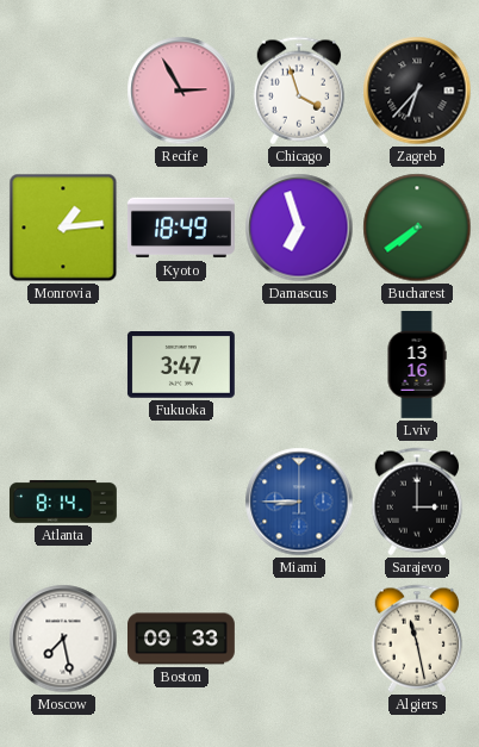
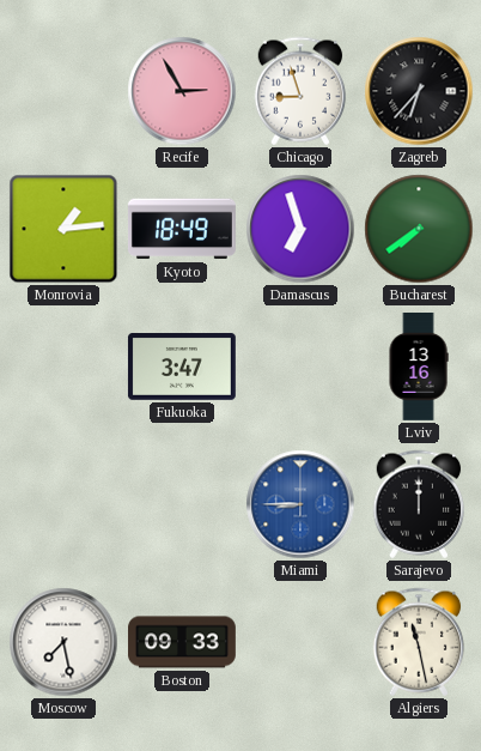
Chicago: 3:57 -> 8:57 (300, 91)
Atlanta: 8:14 -> none (63, 503)
Sarajevo: 3:00 -> 12:00 (419, 504)
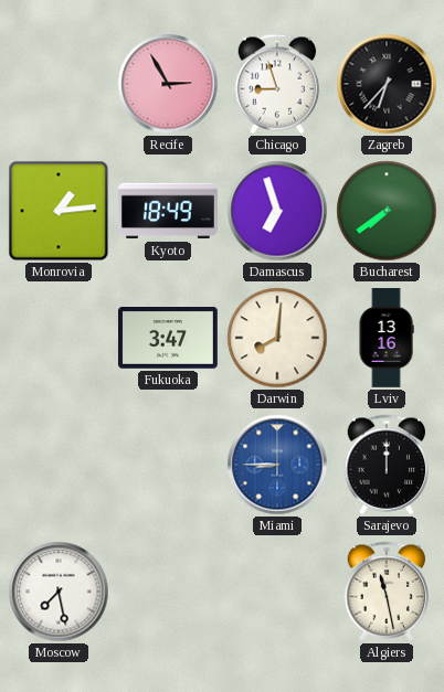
Darwin: none -> 8:01 (277, 338)
Boston: 09:33 -> none (183, 642)
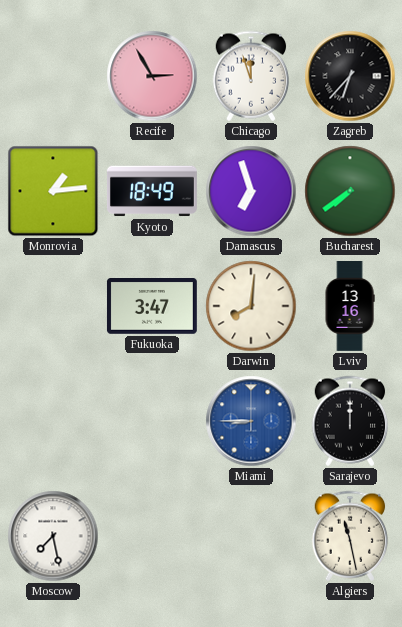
Chicago: 8:57 -> 11:57 (251, 76)
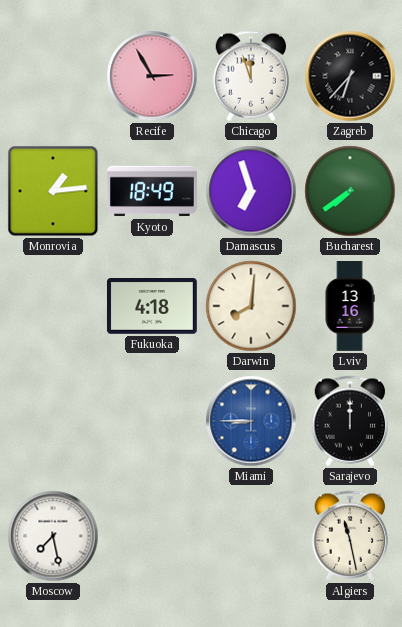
Fukuoka: 3:47 -> 4:18 (152, 307)
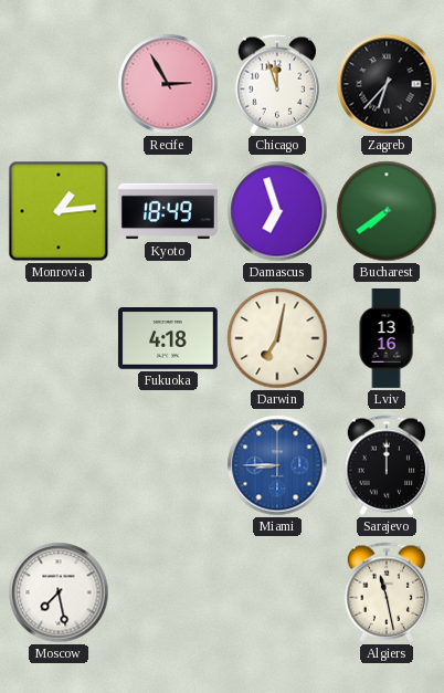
Darwin: 8:01 -> 7:02 (277, 338)
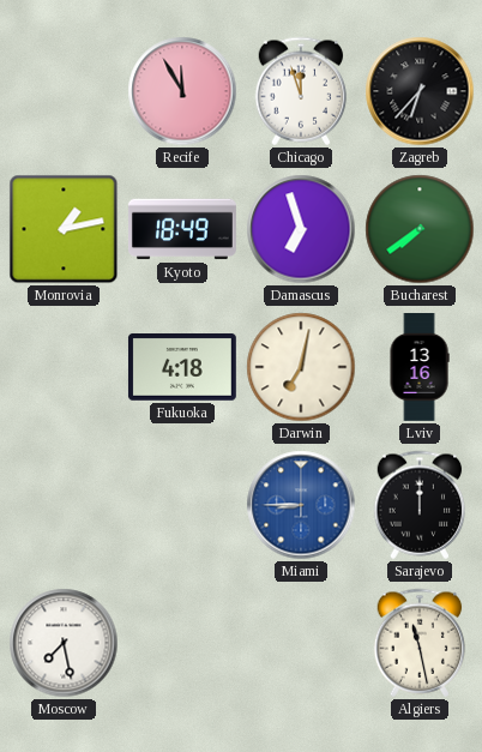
Recife: 2:55 -> 11:55 (182, 91)
Monrovia: 1:14 -> 1:13 (64, 229)
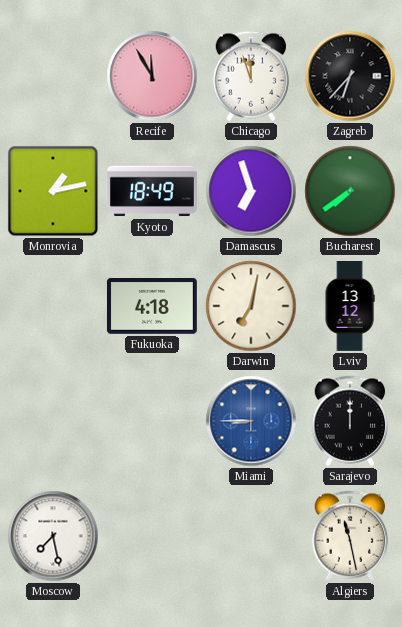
Lviv: 13:16 -> 13:12 (350, 307)
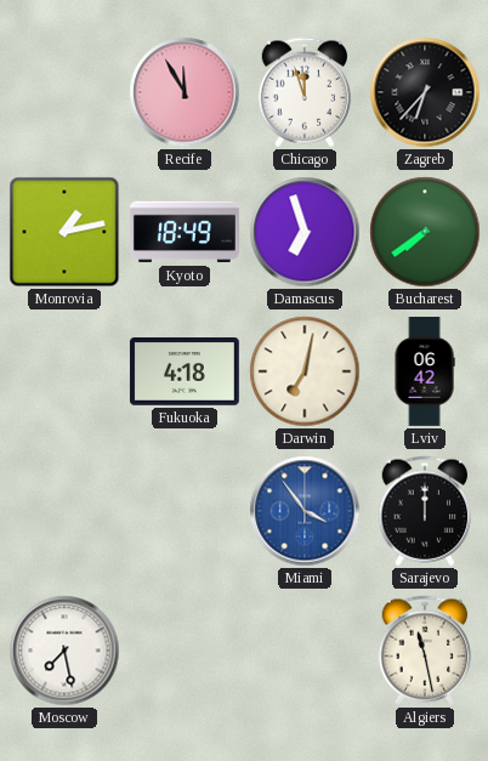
Lviv: 13:12 -> 06:42 (425, 373)
Miami: 8:45 -> 3:54 (305, 511)
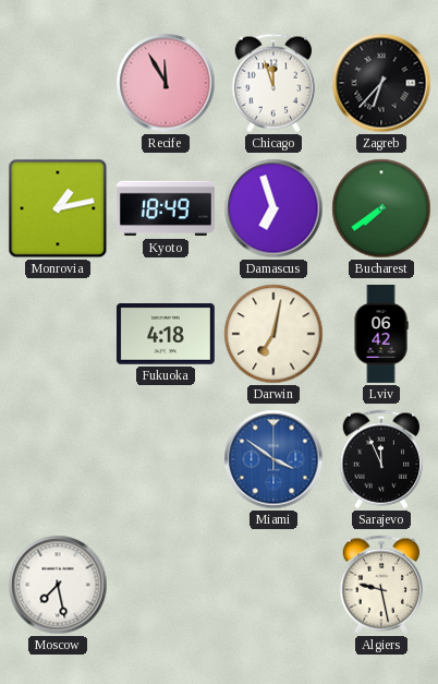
Miami: 3:54 -> 3:51 (273, 459)
Sarajevo: 12:00 -> 11:56 (381, 459)
Algiers: 11:28 -> 9:28 (381, 585)
